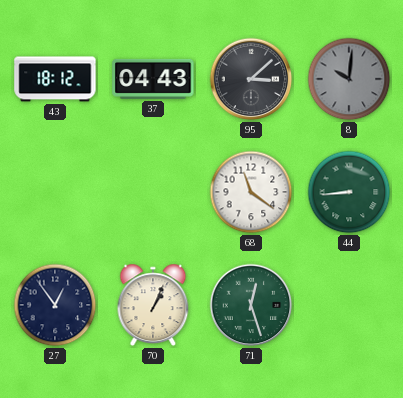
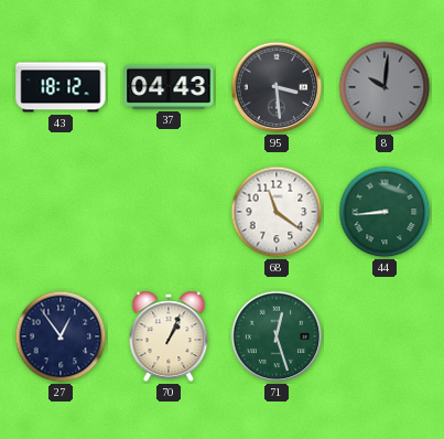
95: 3:08 -> 3:29 (277, 87)
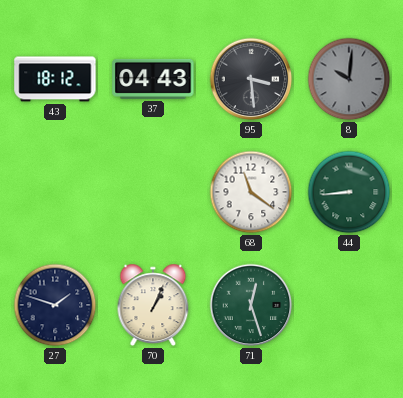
27: 12:54 -> 1:48 (55, 305)
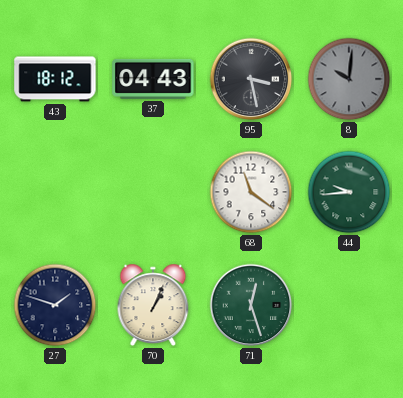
95: 3:29 -> 3:28 (251, 79)
44: 8:44 -> 9:44 (349, 192)
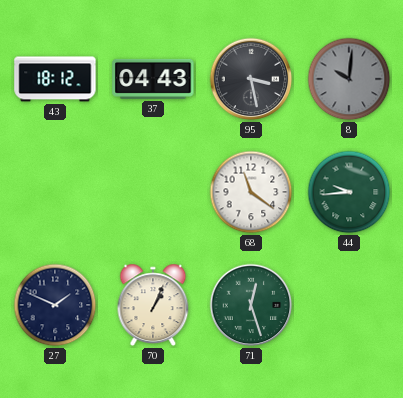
27: 1:48 -> 1:49 (55, 305)
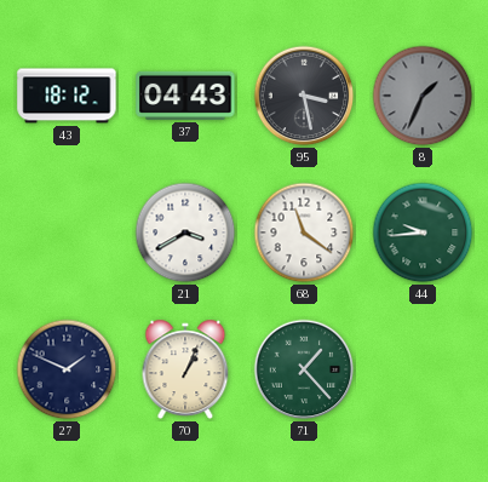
8: 10:01 -> 1:34 (423, 96)
21: none -> 3:40 (185, 233)
71: 12:27 -> 1:23 (304, 369)
